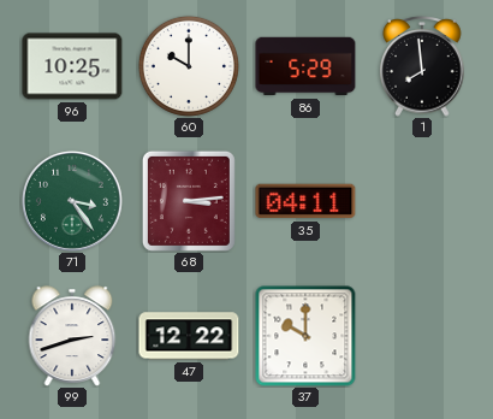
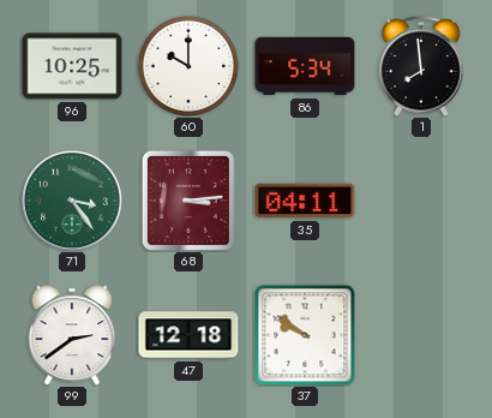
86: 5:29 -> 5:34 (305, 66)
99: 2:42 -> 2:39 (72, 335)
47: 12:22 -> 12:18 (188, 335)
37: 10:00 -> 9:51 (305, 335)
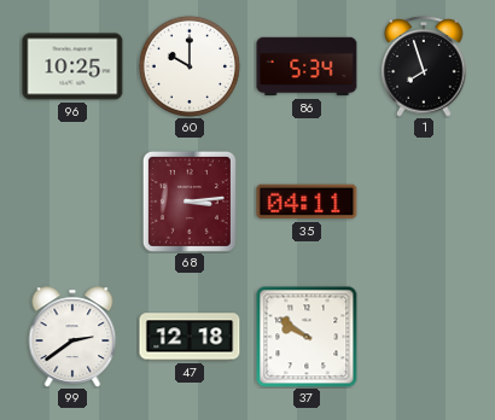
1: 7:59 -> 7:57 (424, 68)
71: 3:24 -> none (72, 201)
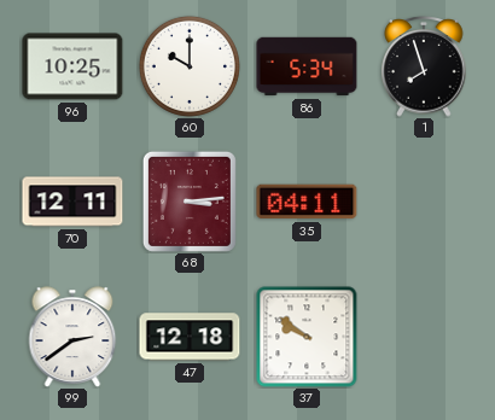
70: none -> 12:11 (72, 202)
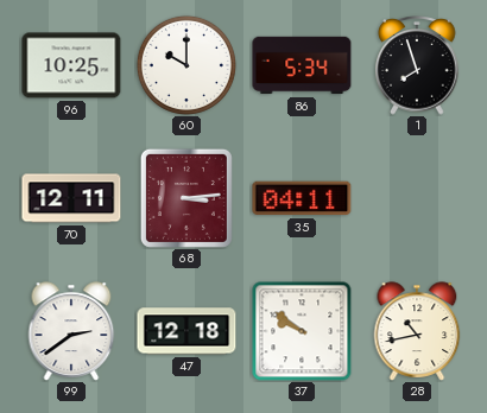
28: none -> 10:43 (417, 331)
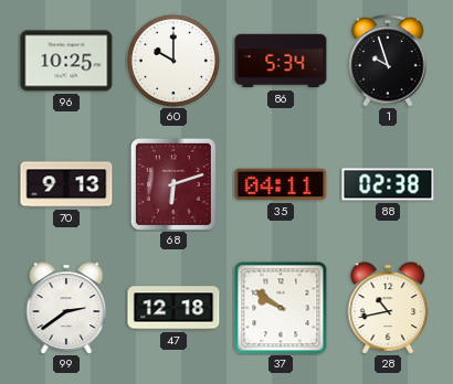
1: 7:57 -> 9:57 (388, 62)
70: 12:11 -> 9:13 (66, 184)
68: 3:14 -> 6:12 (173, 184)
88: none -> 02:38 (388, 184)
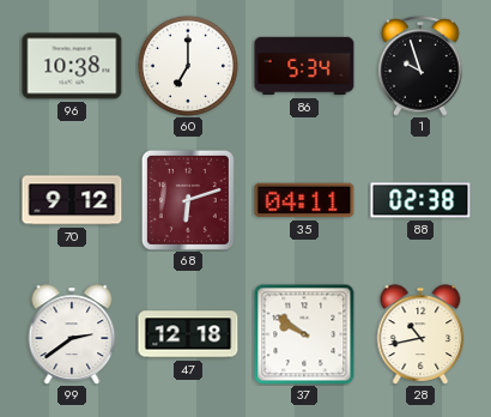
96: 10:25 -> 10:38 (72, 66)
60: 10:00 -> 7:00 (188, 66)
70: 9:13 -> 9:12 (72, 200)
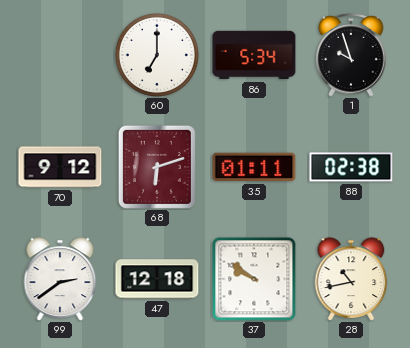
96: 10:38 -> none (72, 66)
35: 04:11 -> 01:11 (254, 167)
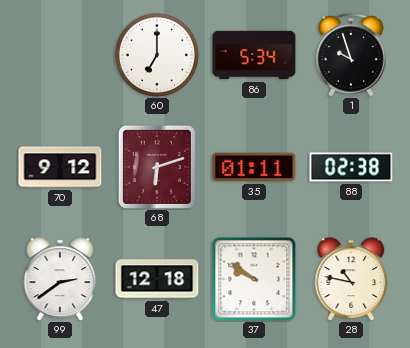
28: 10:43 -> 10:47 (351, 279)
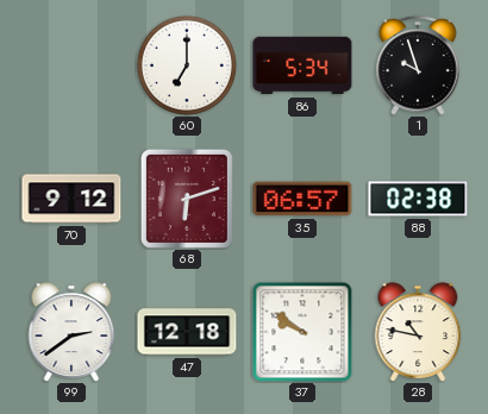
35: 01:11 -> 06:57 (302, 199)
